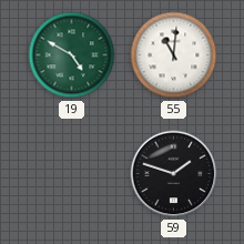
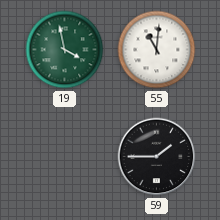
19: 4:50 -> 3:58 (65, 50)
59: 1:48 -> 1:45 (157, 157)
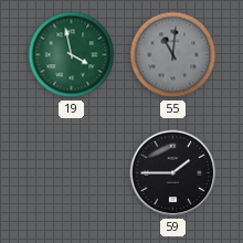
55 dial: white -> grey (173, 55)
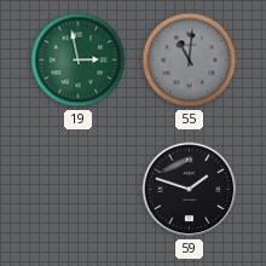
19: 3:58 -> 2:58 (79, 60)
59: 1:45 -> 1:48 (190, 190)
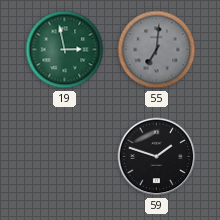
55: 11:01 -> 7:01 (157, 50)
